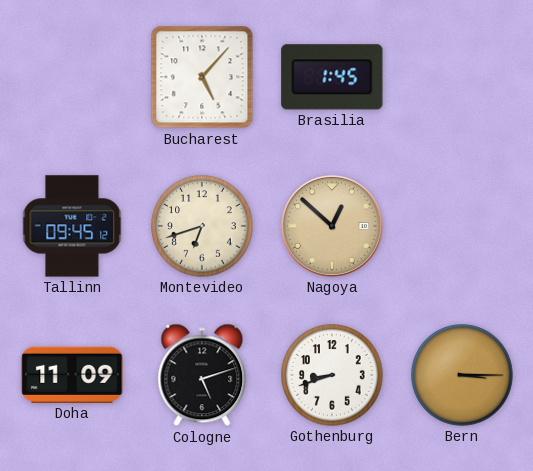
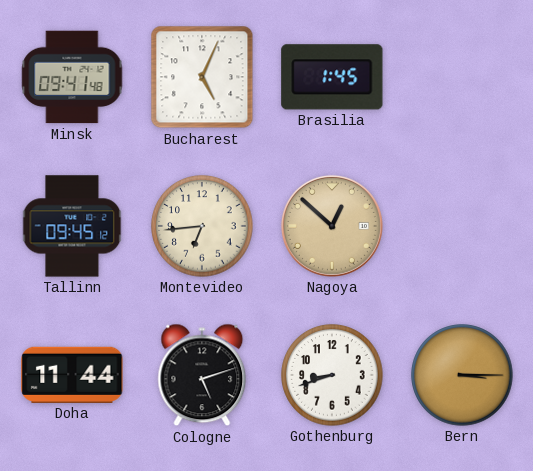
Minsk: none -> 09:41 (72, 77)
Bucharest: 5:07 -> 5:04 (202, 77)
Montevideo: 6:42 -> 6:44 (202, 226)
Doha: 11:09 -> 11:44 (72, 375)
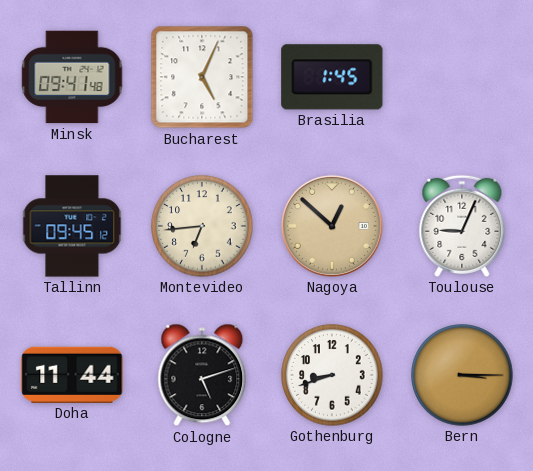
Toulouse: none -> 9:04 (462, 226)
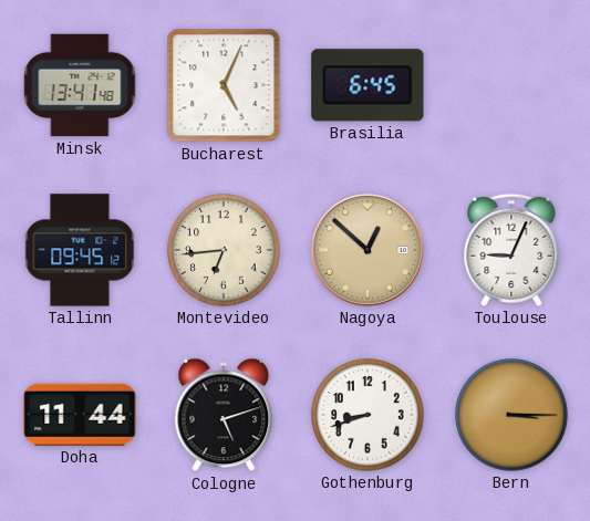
Minsk: 09:41 -> 13:41 (80, 85)
Brasilia: 1:45 -> 6:45 (368, 85)
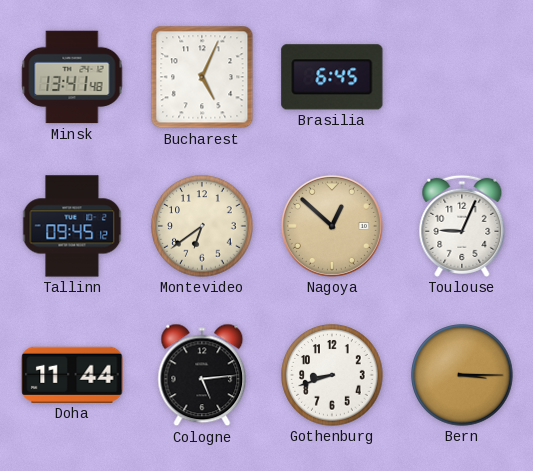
Montevideo: 6:44 -> 6:39 (202, 226)
Cologne: 5:12 -> 5:14 (202, 375)
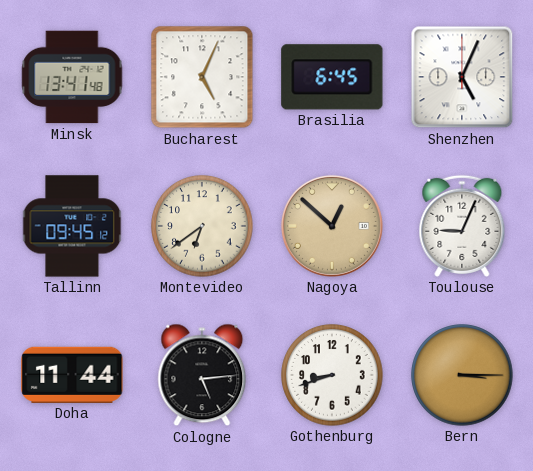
Shenzhen: none -> 5:04 (462, 77)
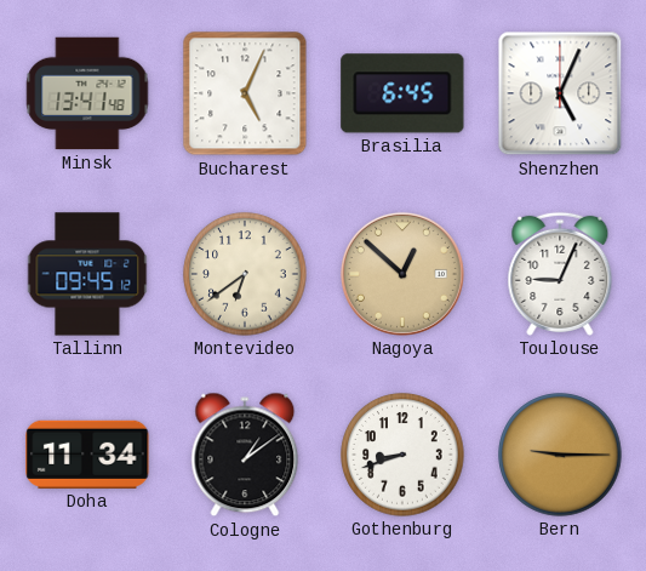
Doha: 11:44 -> 11:34 (87, 455)
Cologne: 5:14 -> 1:09 (245, 455)
Bern: 3:15 -> 9:15 (560, 455)
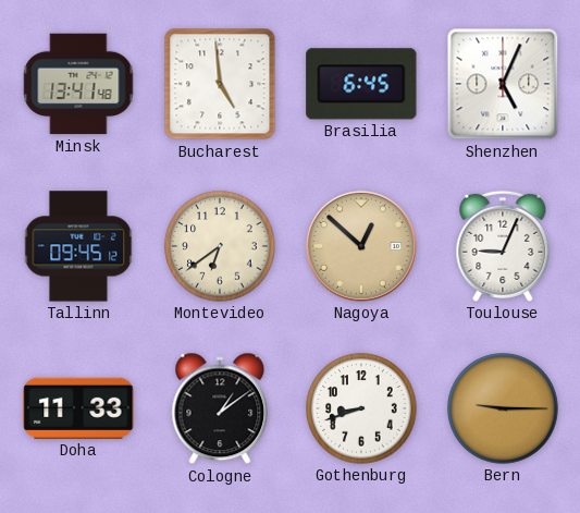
Bucharest: 5:04 -> 4:59 (220, 84)
Doha: 11:34 -> 11:33 (78, 408)
